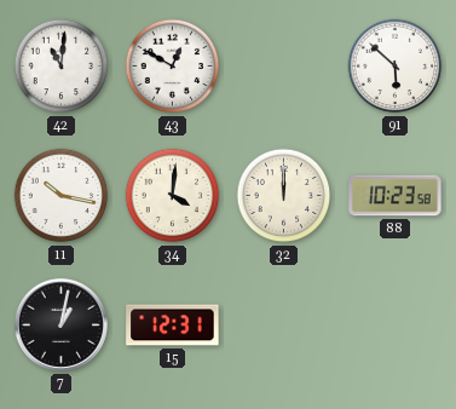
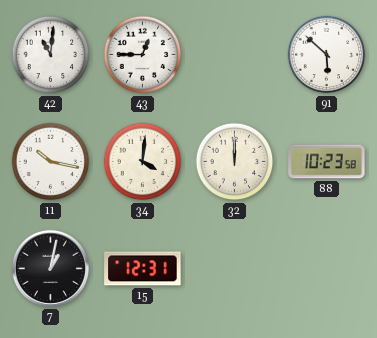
43: 12:50 -> 12:45 (143, 55)
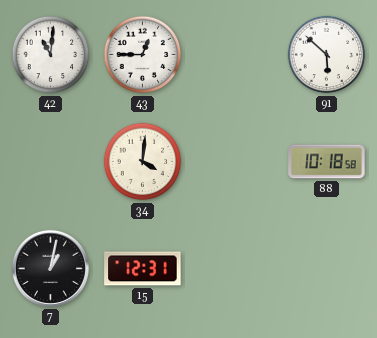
11: 10:17 -> none (51, 162)
32: 12:00 -> none (235, 162)
88: 10:23 -> 10:18 (327, 162)
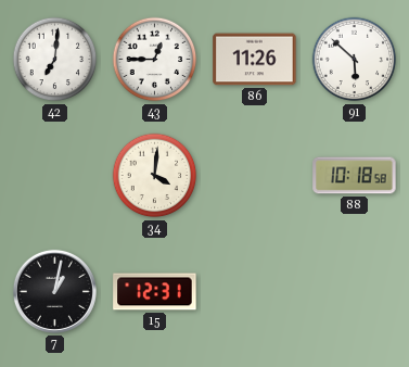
42: 11:01 -> 7:01 (55, 60)
86: none -> 11:26 (255, 60)
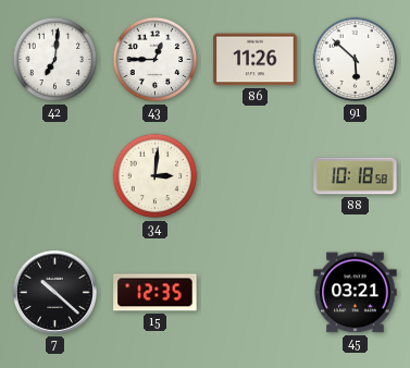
34: 4:01 -> 3:01 (156, 176)
7: 1:02 -> 10:22 (54, 292)
15: 12:31 -> 12:35 (156, 293)
45: none -> 03:21 (356, 293)
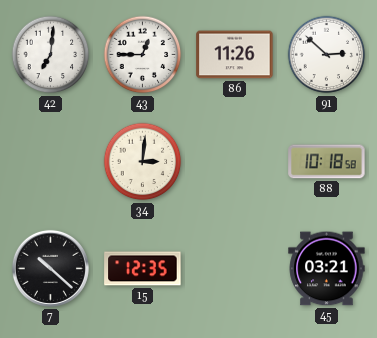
91: 5:52 -> 2:52 (327, 55)
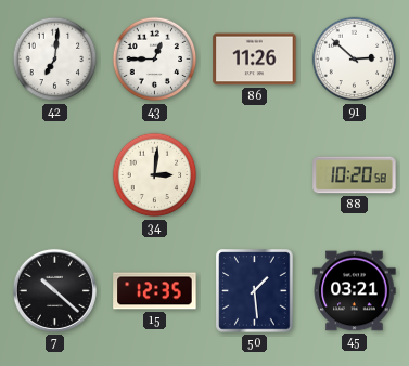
88: 10:18 -> 10:20 (355, 175)
50: none -> 1:29 (255, 291)
